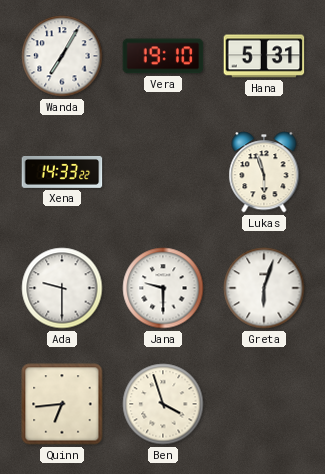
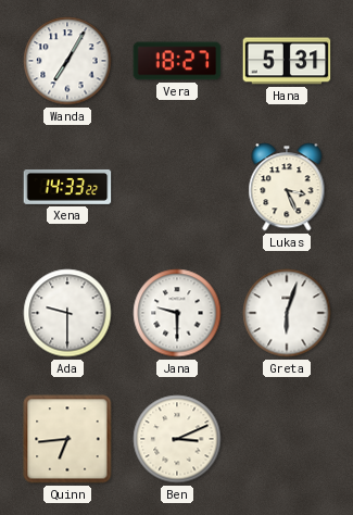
Vera: 19:10 -> 18:27 (177, 61)
Lukas: 5:57 -> 3:26 (287, 187)
Ben: 3:57 -> 3:11 (177, 439)
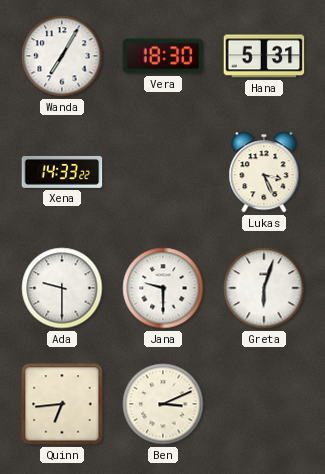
Vera: 18:27 -> 18:30 (163, 56)
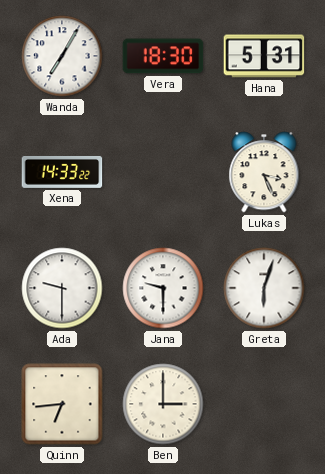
Ben: 3:11 -> 3:00 (163, 404)
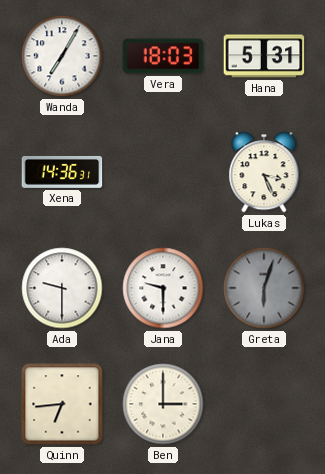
Vera: 18:30 -> 18:03 (163, 56)
Xena: 14:33 -> 14:36 (62, 172)
Greta dial: white -> grey (264, 288)
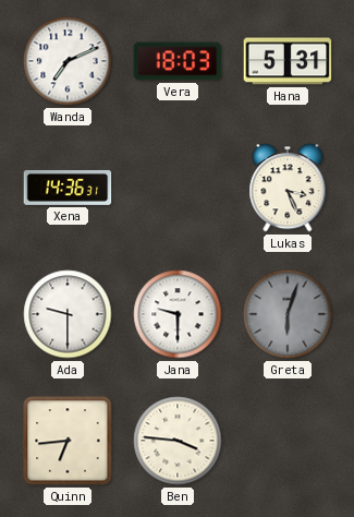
Wanda: 7:05 -> 7:11 (68, 61)
Ben: 3:00 -> 3:46 (178, 441)
